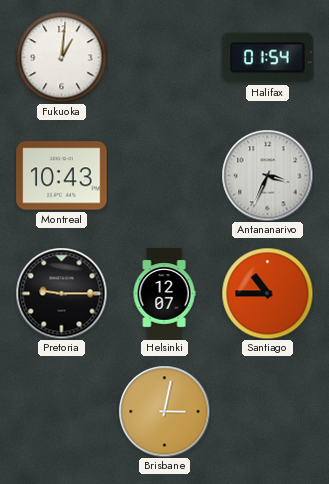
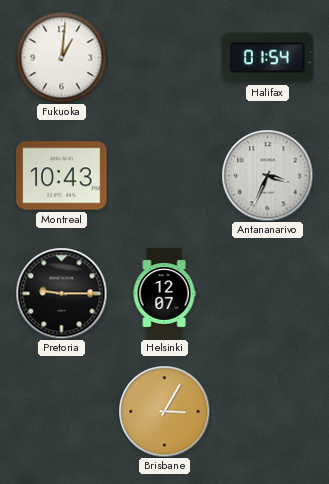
Santiago: 10:45 -> none (267, 293)
Brisbane: 3:02 -> 3:05 (164, 411)
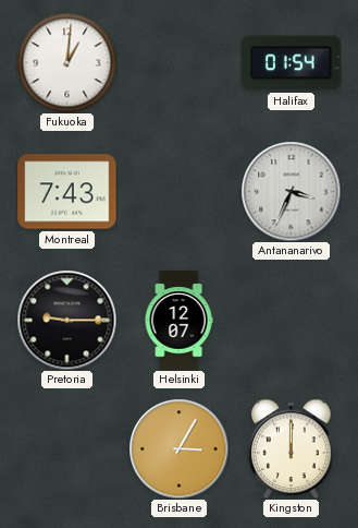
Montreal: 10:43 -> 7:43 (67, 192)
Kingston: none -> 12:00 (292, 448)
